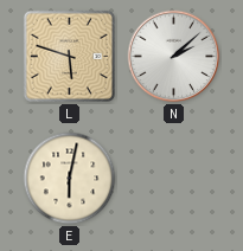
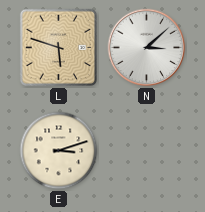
N: 2:08 -> 3:08 (147, 48)
E: 6:02 -> 3:12 (59, 151)
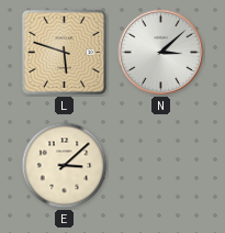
E: 3:12 -> 3:08 (65, 166)
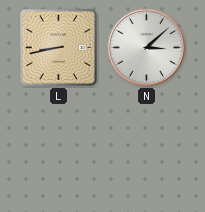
L: 5:48 -> 8:43 (58, 47)
E: 3:08 -> none (65, 166)
